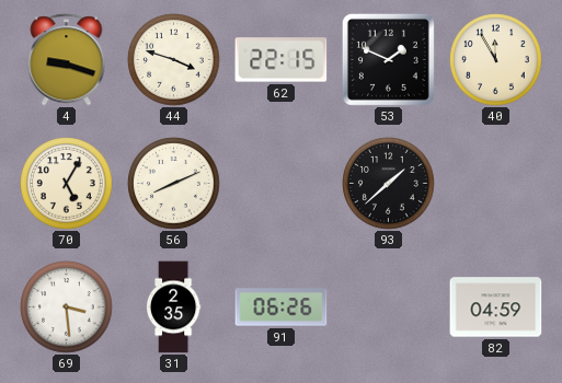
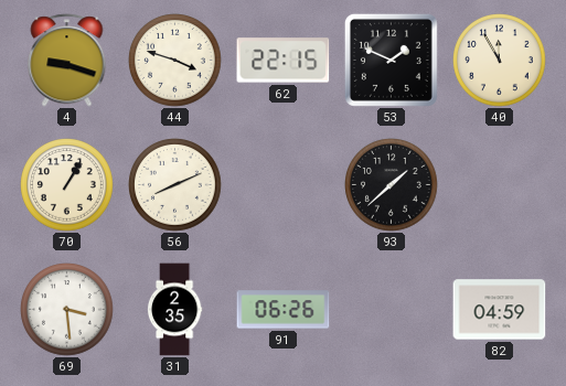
70: 5:05 -> 1:05 (67, 185)
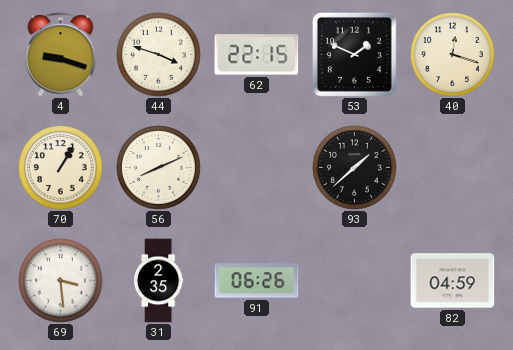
40: 11:55 -> 12:18 (453, 55)
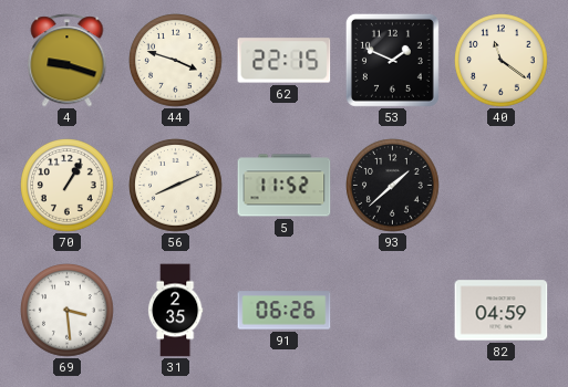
40: 12:18 -> 11:21 (502, 61)
5: none -> 11:52 (285, 186)
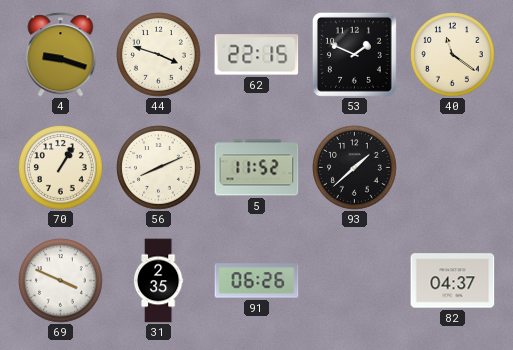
69: 3:29 -> 3:49 (61, 281)
82: 04:59 -> 04:37 (453, 281)
